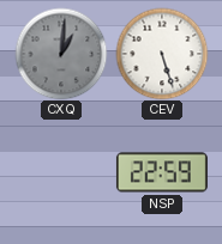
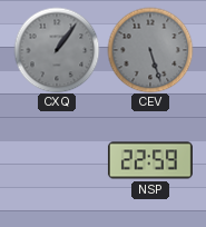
CXQ: 1:01 -> 1:06 (57, 50)
CEV dial: white -> grey (150, 50)
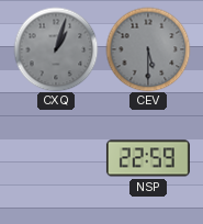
CXQ: 1:06 -> 1:03 (56, 49)
CEV: 5:27 -> 5:30 (148, 49)
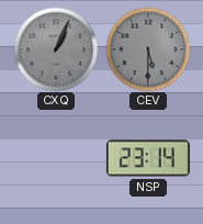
CXQ: 1:03 -> 1:04 (56, 49)
NSP: 22:59 -> 23:14 (148, 158)
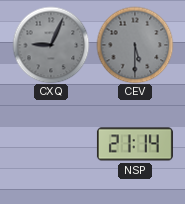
CXQ: 1:04 -> 9:04 (51, 45)
NSP: 23:14 -> 21:14 (135, 144)
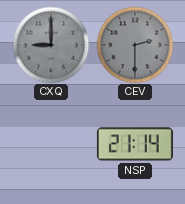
CXQ: 9:04 -> 9:00 (51, 45)
CEV: 5:30 -> 2:30 (135, 45)
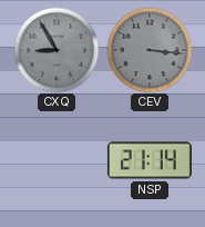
CXQ: 9:00 -> 8:55 (57, 50)
CEV: 2:30 -> 3:16 (150, 50)
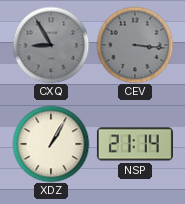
XDZ: none -> 1:05 (51, 144)
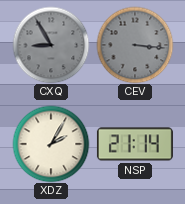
XDZ: 1:05 -> 2:05 (51, 144)
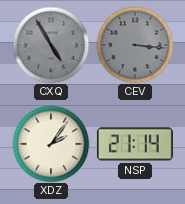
CXQ: 8:55 -> 4:55 (51, 45)
XDZ: 2:05 -> 2:06 (51, 144)
